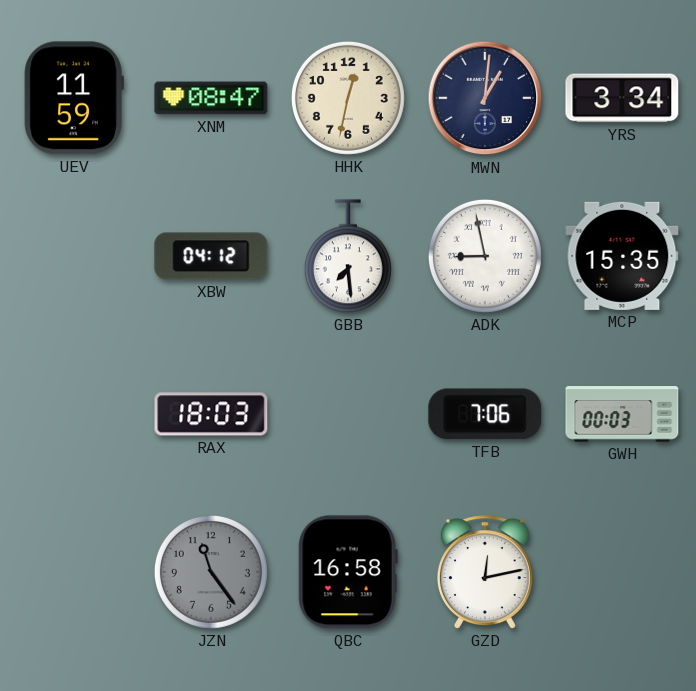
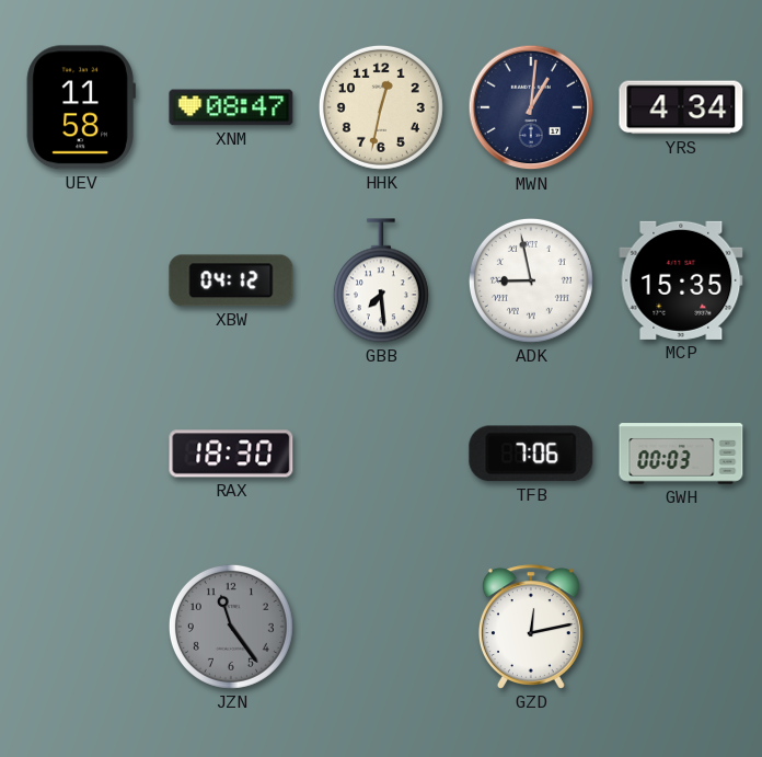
UEV: 11:59 -> 11:58 (81, 107)
YRS: 3:34 -> 4:34 (681, 107)
RAX: 18:03 -> 18:30 (231, 454)
QBC: 16:58 -> none (348, 572)
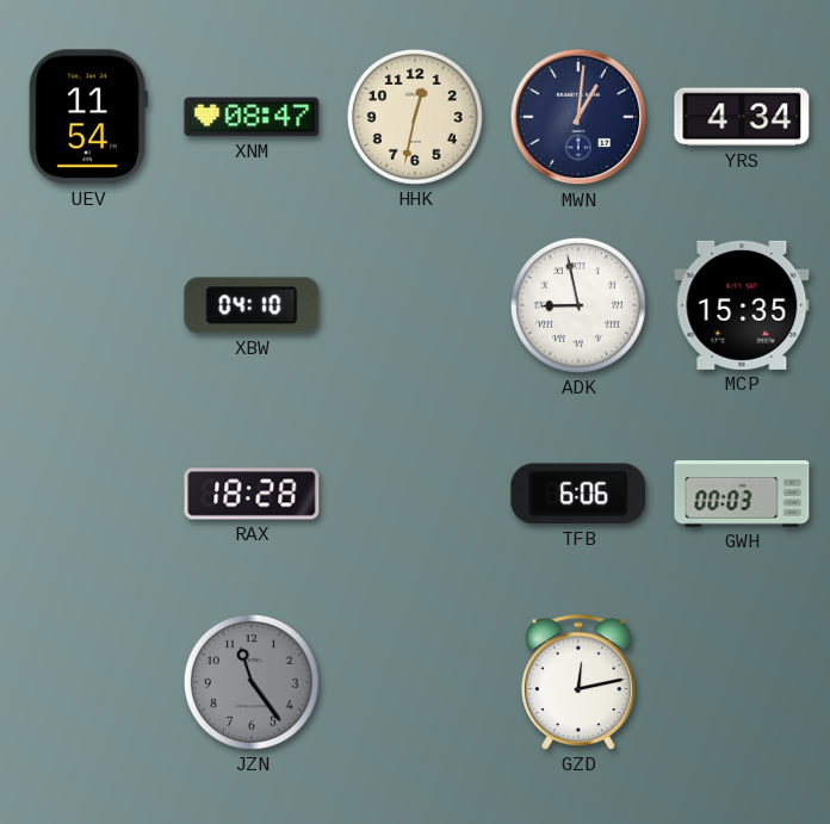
UEV: 11:58 -> 11:54 (88, 117)
XBW: 04:12 -> 04:10 (252, 305)
GBB: 7:29 -> none (381, 280)
RAX: 18:30 -> 18:28 (252, 494)
TFB: 7:06 -> 6:06 (578, 494)
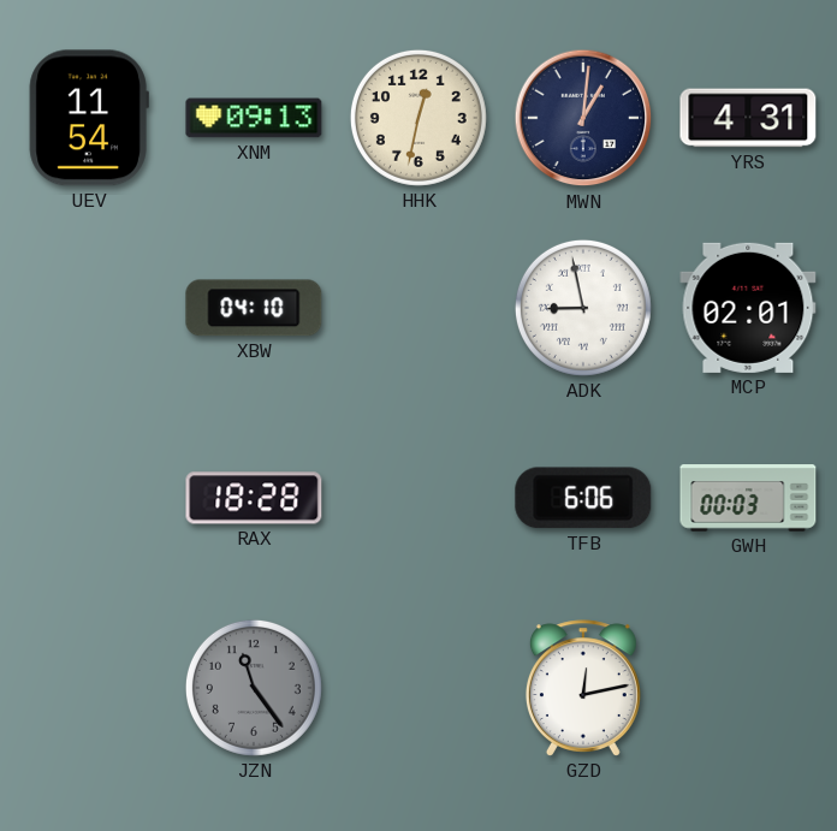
XNM: 08:47 -> 09:13 (254, 118)
YRS: 4:34 -> 4:31 (748, 118)
MCP: 15:35 -> 02:01 (748, 308)
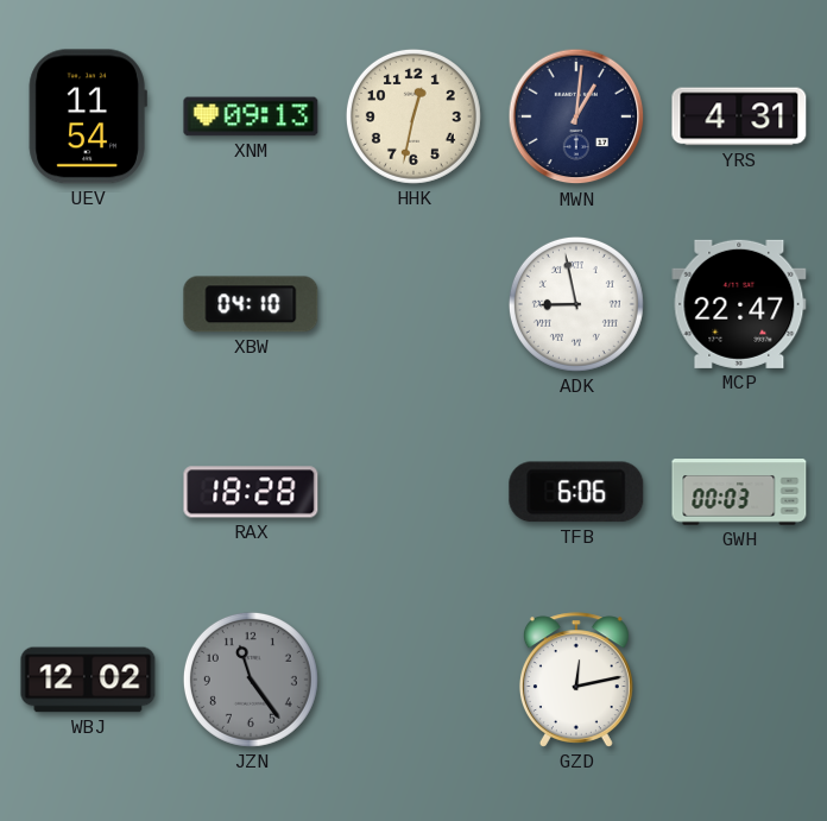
MCP: 02:01 -> 22:47 (739, 304)
WBJ: none -> 12:02 (88, 680)
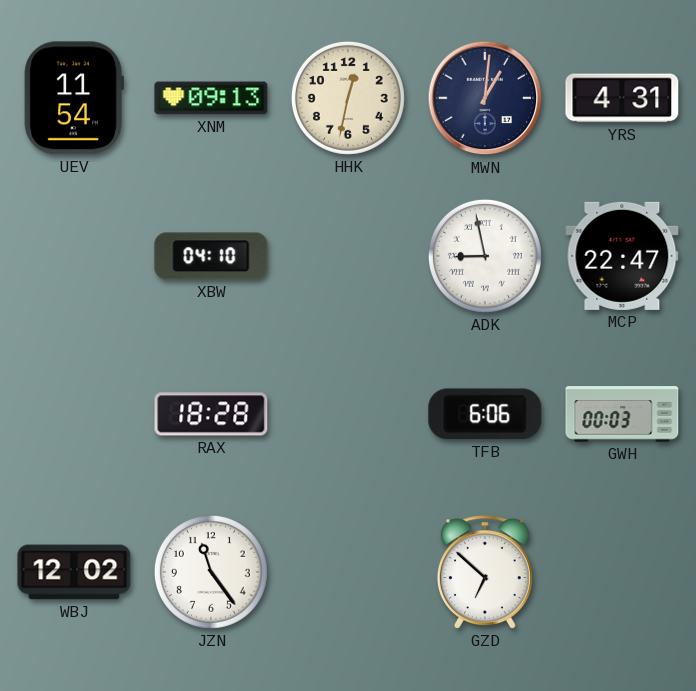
JZN dial: grey -> white (211, 572)
GZD: 12:13 -> 6:52 (485, 572)
